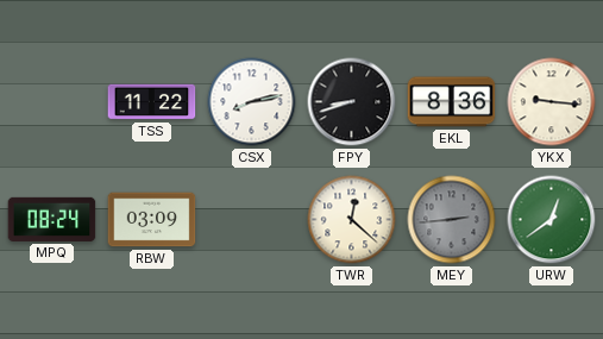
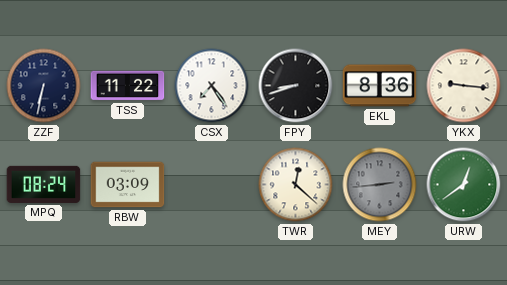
ZZF: none -> 6:32 (44, 86)
CSX: 8:13 -> 7:24 (212, 86)
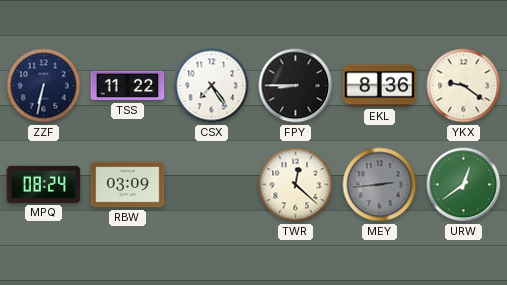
FPY: 8:42 -> 8:45 (296, 86)
YKX: 9:16 -> 9:21 (464, 86)
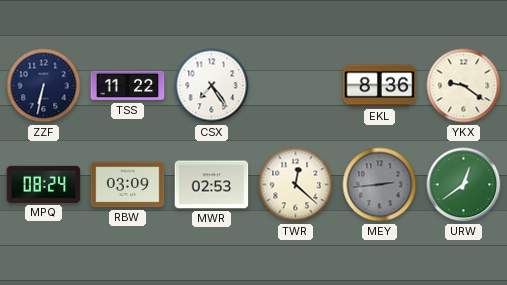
FPY: 8:45 -> none (296, 86)
MWR: none -> 02:53 (212, 185)
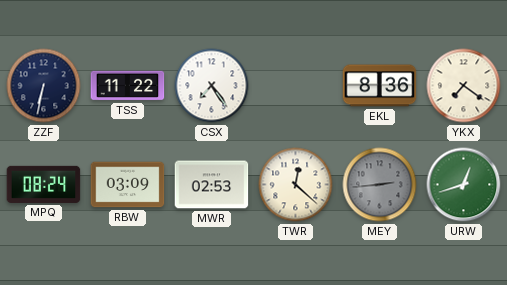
YKX: 9:21 -> 7:21 (464, 86)
URW: 12:39 -> 12:42 (464, 185)
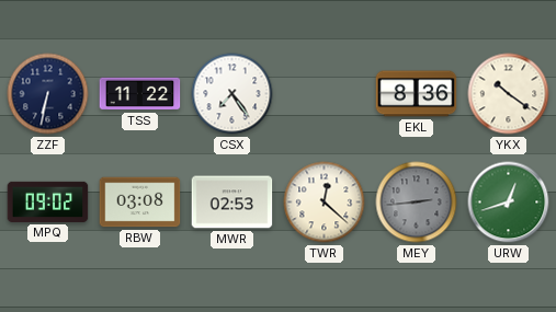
YKX: 7:21 -> 10:21 (509, 94)
MPQ: 08:24 -> 09:02 (48, 201)
RBW: 03:09 -> 03:08 (140, 203)
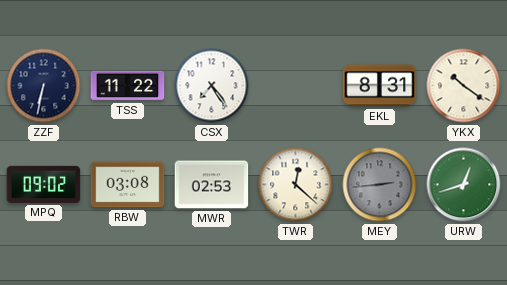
EKL: 8:36 -> 8:31 (380, 86)
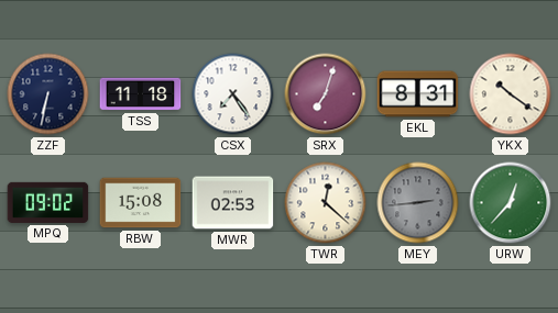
TSS: 11:22 -> 11:18 (141, 94)
SRX: none -> 7:03 (326, 94)
RBW: 03:08 -> 15:08 (141, 203)
URW: 12:42 -> 12:37 (511, 203)
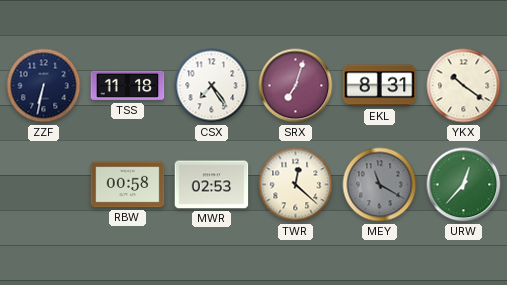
MPQ: 09:02 -> none (48, 202)
RBW: 15:08 -> 00:58 (128, 185)
MEY: 2:44 -> 11:20 (380, 185)
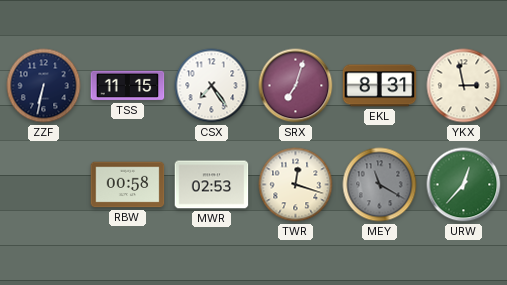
TSS: 11:18 -> 11:15 (128, 86)
YKX: 10:21 -> 2:58 (464, 86)
TWR: 12:22 -> 12:18 (296, 185)
